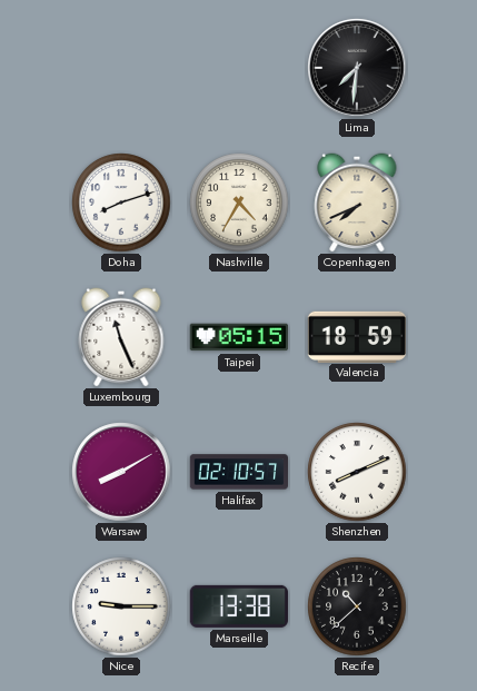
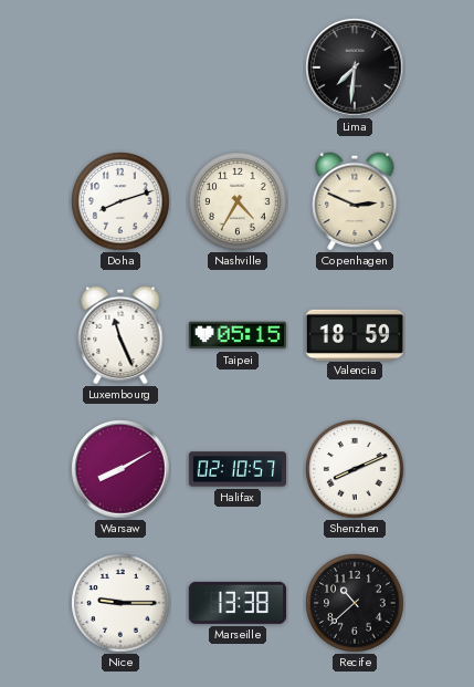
Copenhagen: 7:41 -> 2:49 (355, 201)
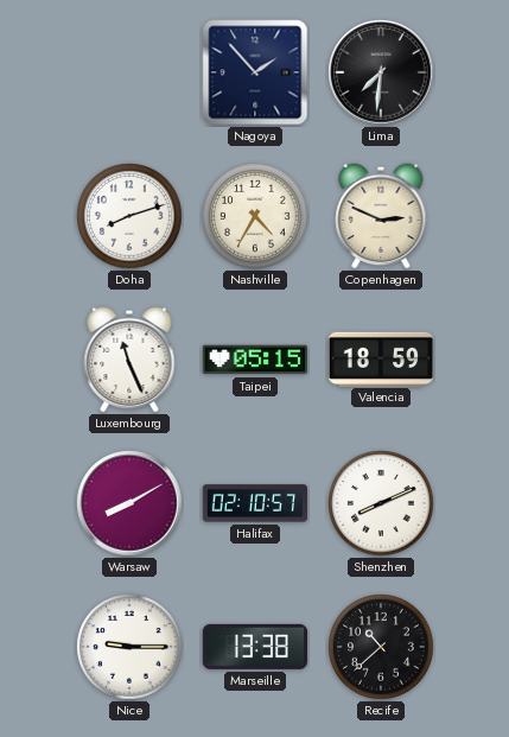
Nagoya: none -> 1:53 (255, 72)
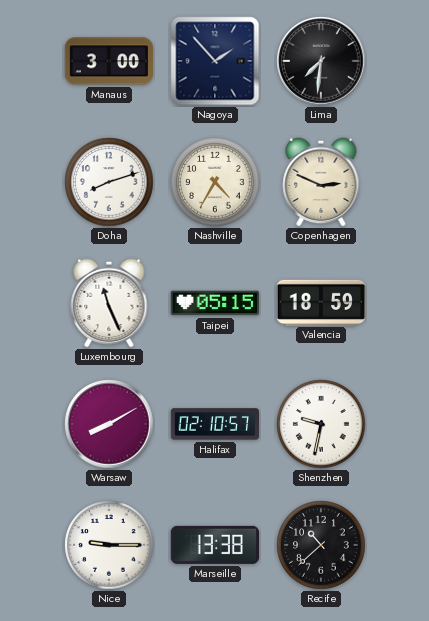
Manaus: none -> 3:00 (108, 61)
Shenzhen: 8:11 -> 9:32 (321, 424)
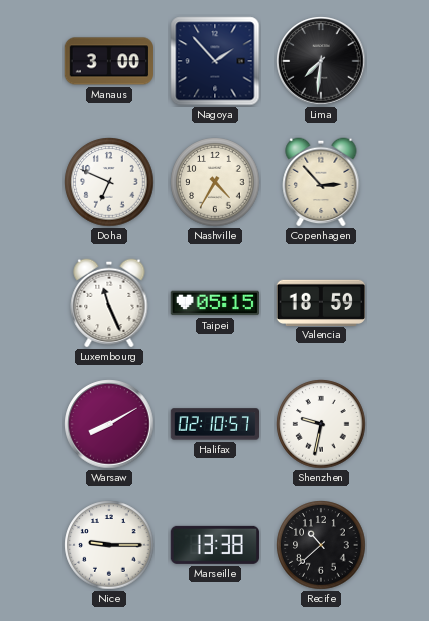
Doha: 8:12 -> 6:49 (109, 182)
Copenhagen: 2:49 -> 2:53 (321, 182)
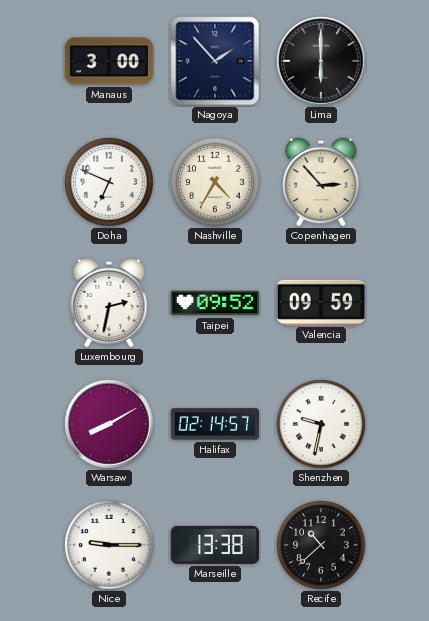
Lima: 7:31 -> 6:00 (321, 61)
Luxembourg: 11:26 -> 2:32 (109, 303)
Taipei: 05:15 -> 09:52 (214, 303)
Valencia: 18:59 -> 09:59 (320, 302)
Halifax: 02:10 -> 02:14 (214, 424)
